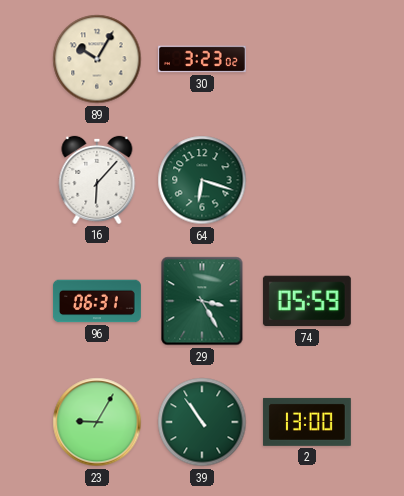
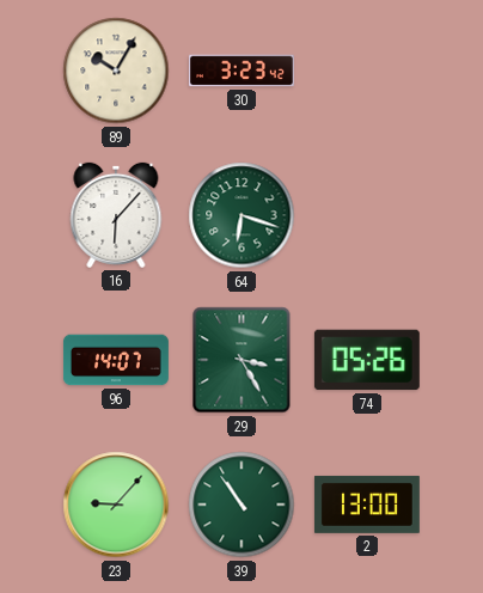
30: 3:23:02 -> 3:23:42 (241, 71)
96: 06:31 -> 14:07 (116, 360)
74: 05:59 -> 05:26 (367, 360)
23: 9:05 -> 9:07 (116, 505)
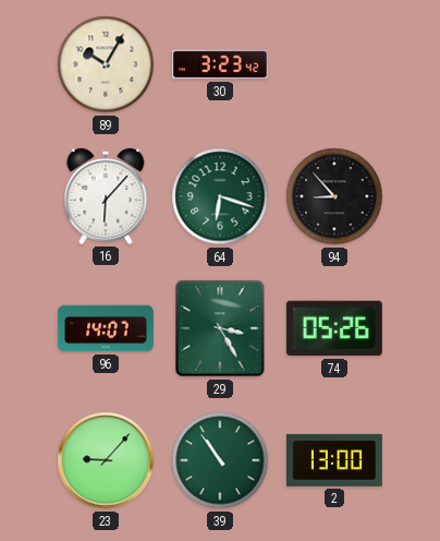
94: none -> 8:53 (334, 196)
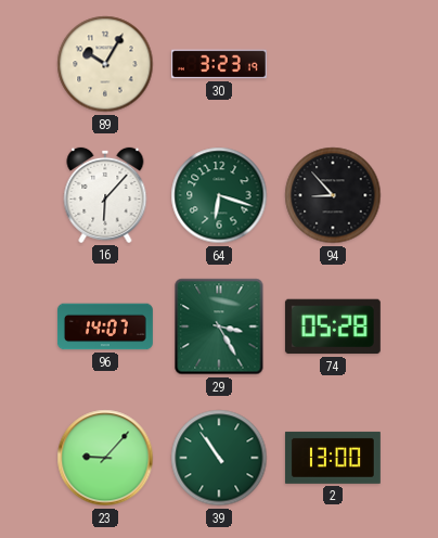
30: 3:23:42 -> 3:23:19 (219, 64)
74: 05:26 -> 05:28 (333, 326)
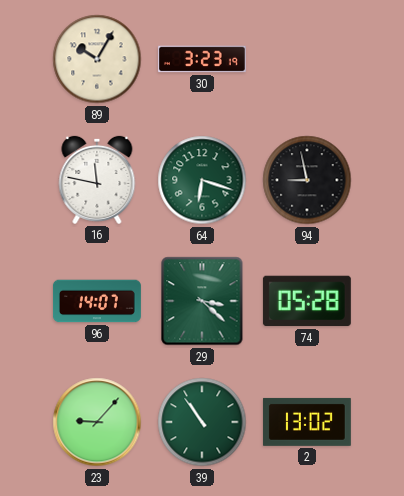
16: 6:07 -> 11:47 (97, 180)
94: 8:53 -> 8:58 (307, 180)
29: 3:25 -> 3:22 (202, 301)
2: 13:00 -> 13:02 (307, 422)
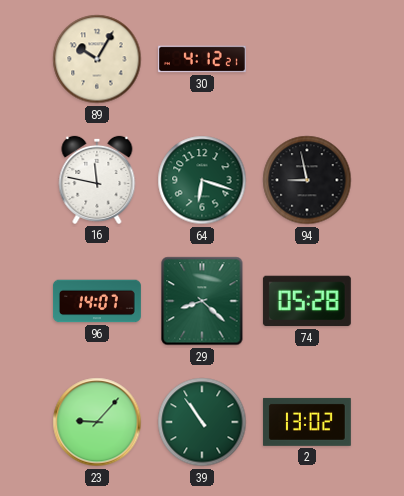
30: 3:23 -> 4:12 (202, 59)
29: 3:22 -> 8:22 (202, 301)
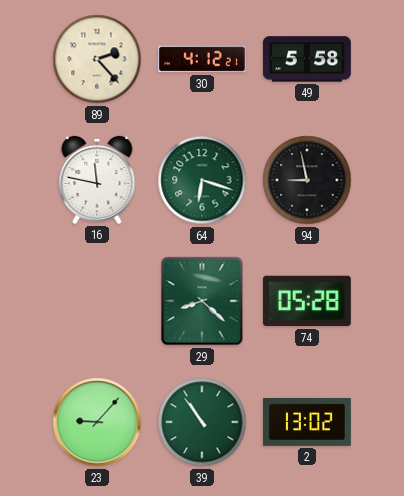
89: 10:05 -> 2:23 (97, 59)
49: none -> 5:58 (307, 59)
96: 14:07 -> none (97, 301)
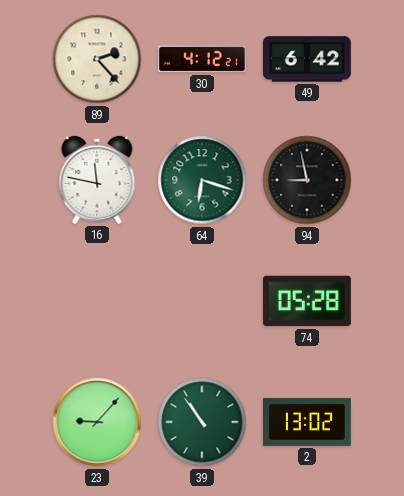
49: 5:58 -> 6:42 (307, 59)
29: 8:22 -> none (202, 301)
